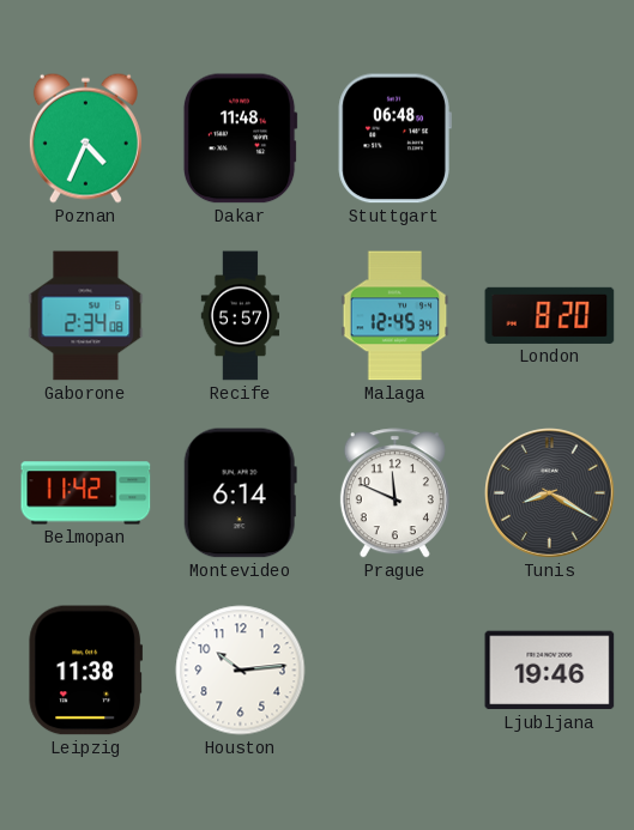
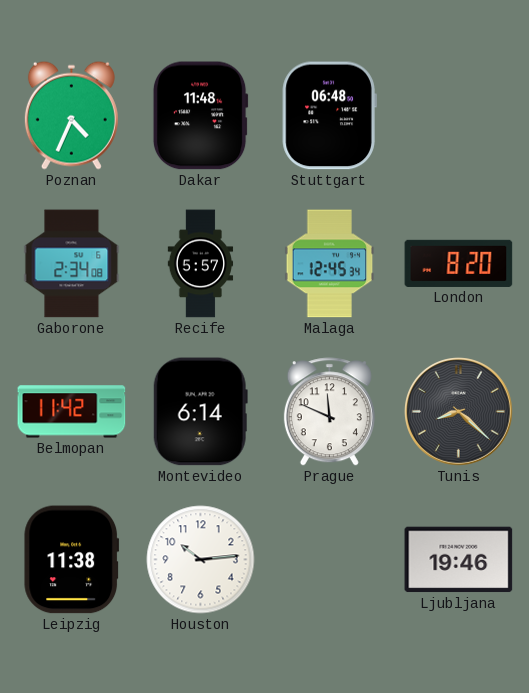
Tunis: 8:20 -> 8:22 (459, 412)
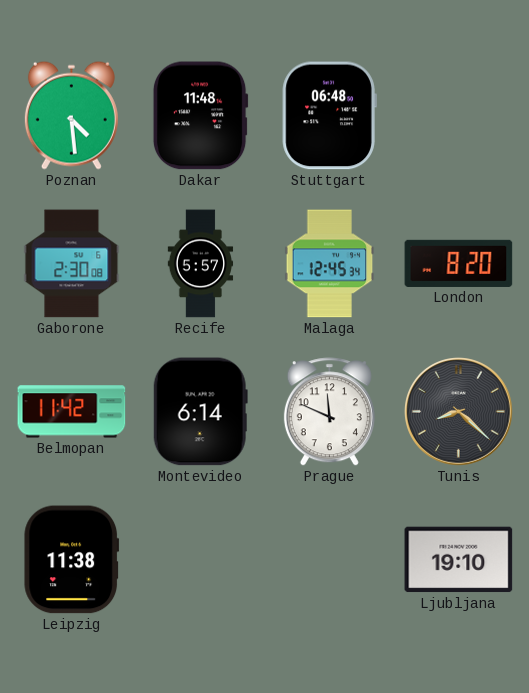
Poznan: 4:34 -> 4:29 (71, 115)
Gaborone: 2:34 -> 2:30 (72, 264)
Houston: 10:14 -> none (201, 560)
Ljubljana: 19:46 -> 19:10 (459, 560)
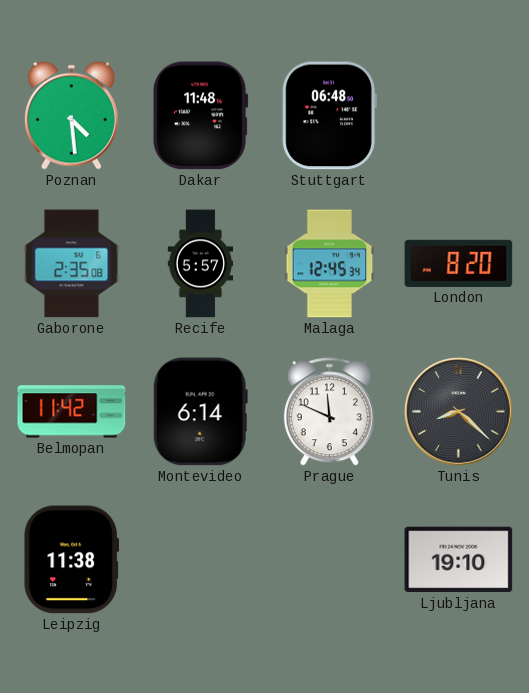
Gaborone: 2:30 -> 2:35 (72, 264)
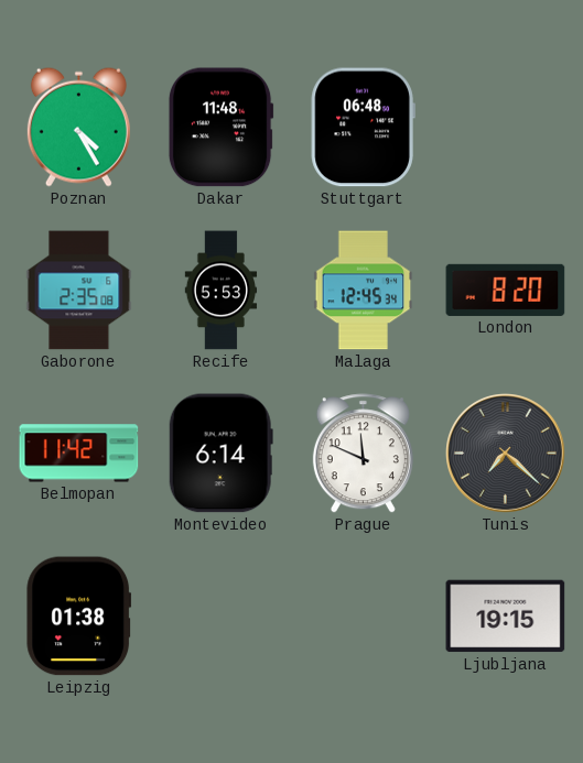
Poznan: 4:29 -> 4:25 (78, 127)
Recife: 5:57 -> 5:53 (222, 291)
Tunis: 8:22 -> 7:22 (506, 454)
Leipzig: 11:38 -> 01:38 (78, 617)
Ljubljana: 19:10 -> 19:15 (506, 617)
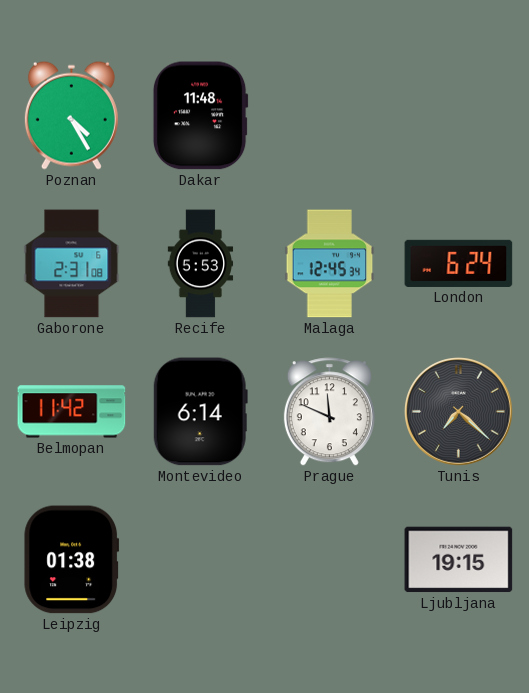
Stuttgart: 06:48 -> none (363, 128)
Gaborone: 2:35 -> 2:31 (72, 264)
London: 8:20 -> 6:24 (459, 263)
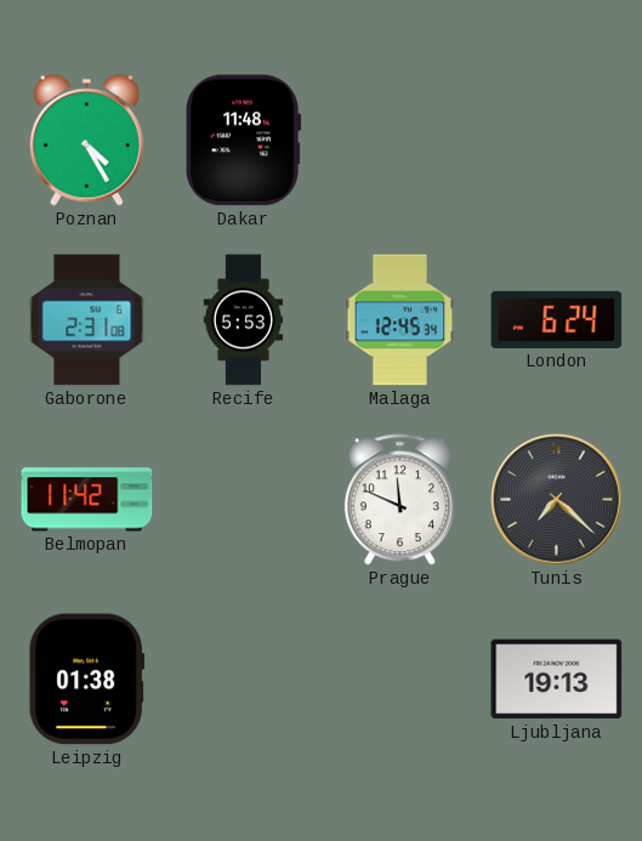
Montevideo: 6:14 -> none (200, 412)
Ljubljana: 19:15 -> 19:13 (557, 680)
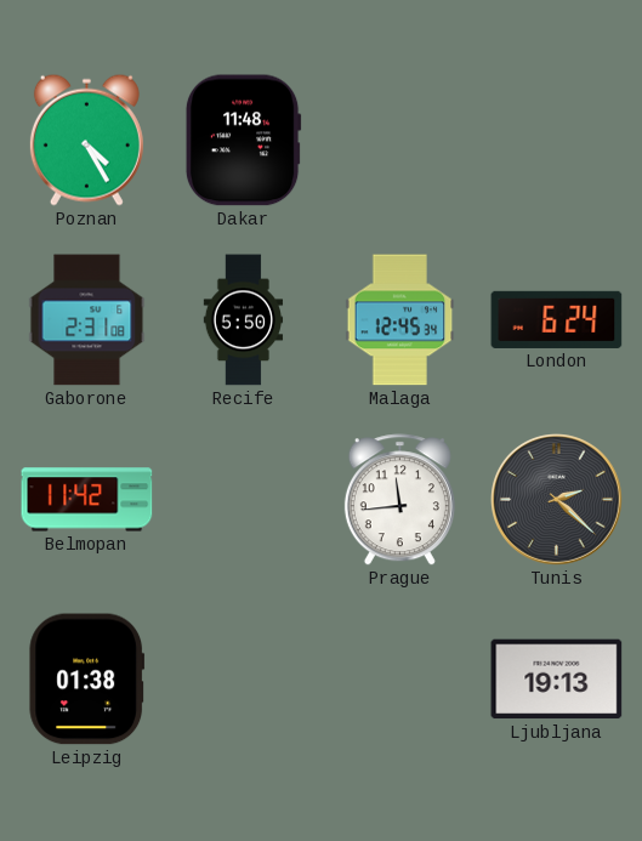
Recife: 5:53 -> 5:50 (244, 320)
Prague: 11:49 -> 11:44 (399, 500)
Tunis: 7:22 -> 2:22 (557, 500)
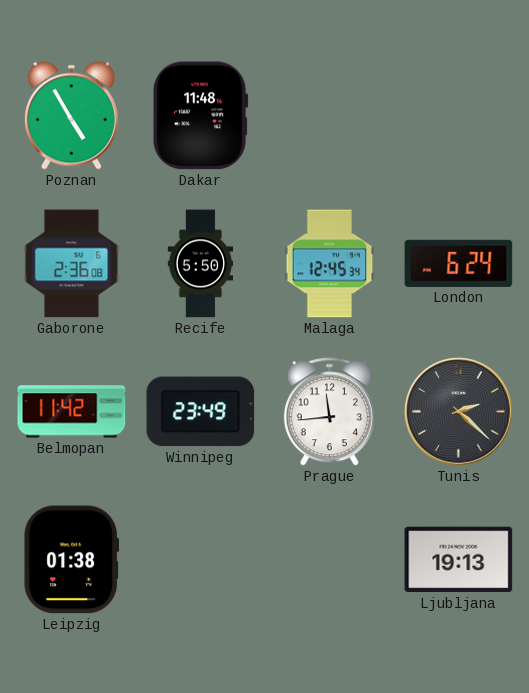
Poznan: 4:25 -> 4:55 (71, 115)
Gaborone: 2:31 -> 2:36 (72, 264)
Winnipeg: none -> 23:49 (201, 412)
